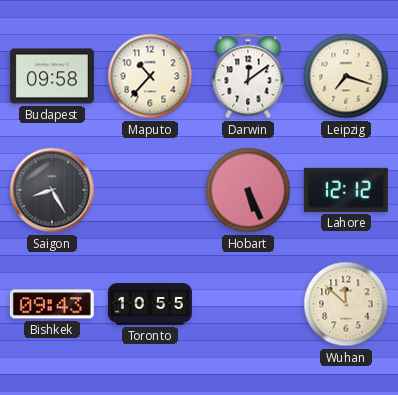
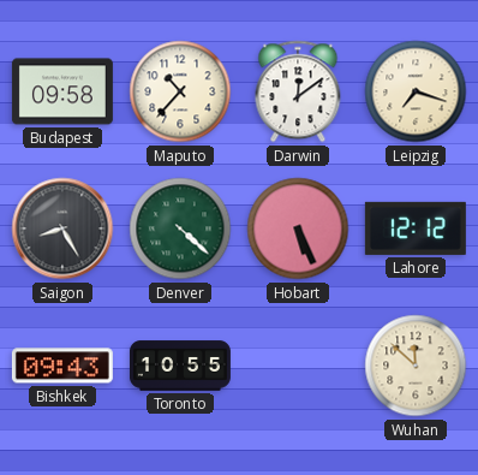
Denver: none -> 4:22 (180, 228)
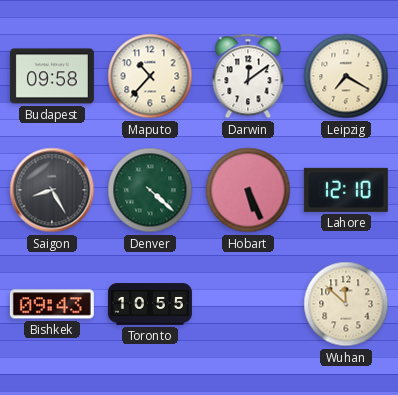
Leipzig: 7:18 -> 7:20 (346, 76)
Lahore: 12:12 -> 12:10 (346, 190)
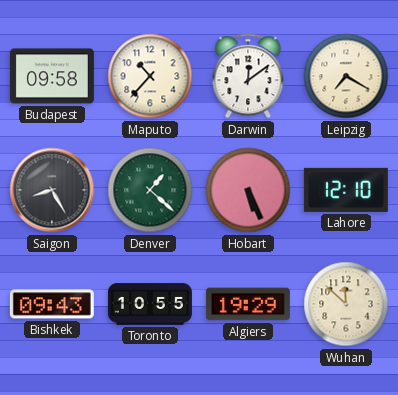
Denver: 4:22 -> 1:22 (150, 190)
Algiers: none -> 19:29 (248, 304)
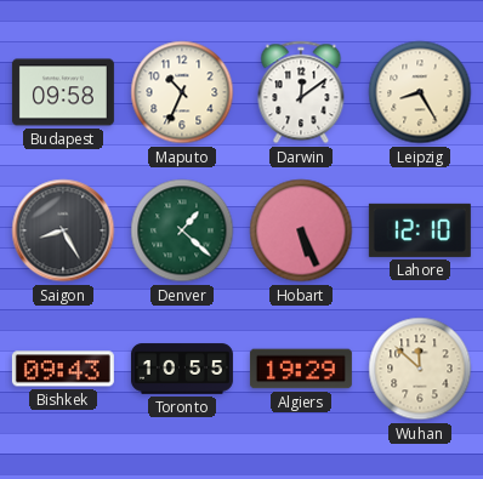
Maputo: 10:37 -> 10:34 (182, 92)
Leipzig: 7:20 -> 8:25 (420, 92)
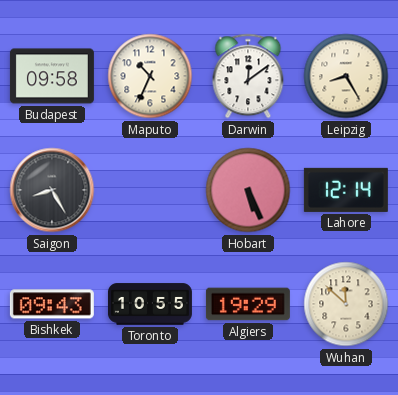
Denver: 1:22 -> none (182, 230)
Lahore: 12:10 -> 12:14 (346, 190)
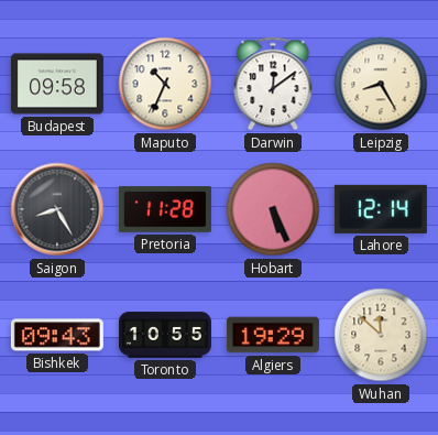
Pretoria: none -> 11:28 (165, 209)
